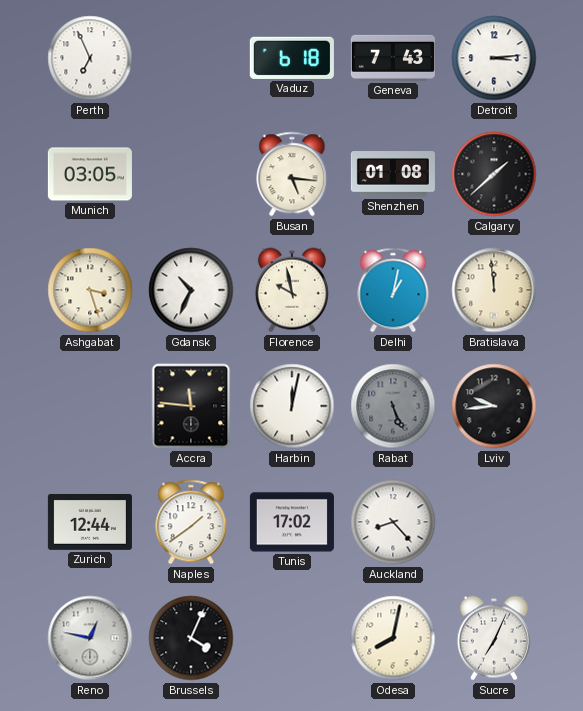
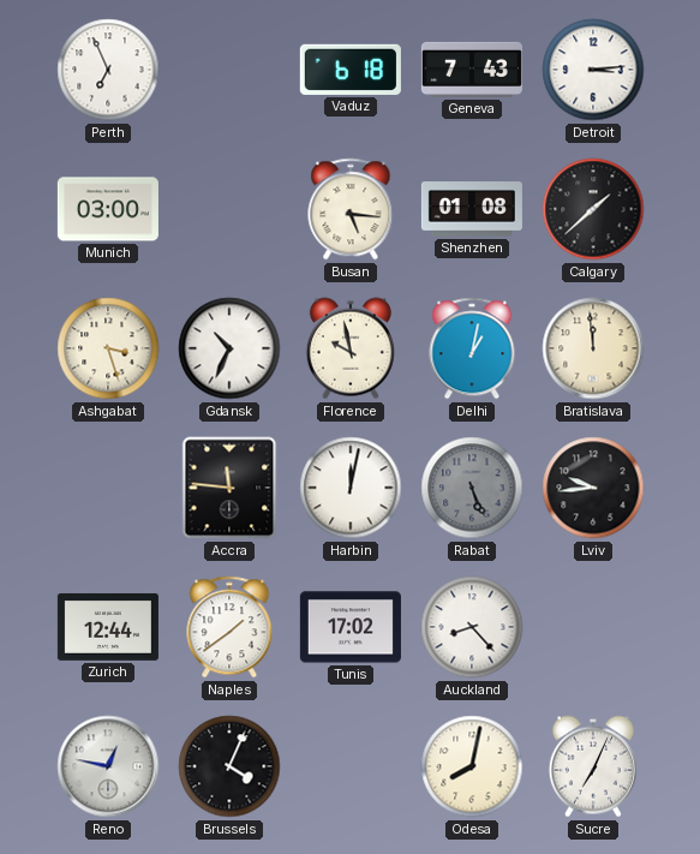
Munich: 03:05 -> 03:00 (108, 209)
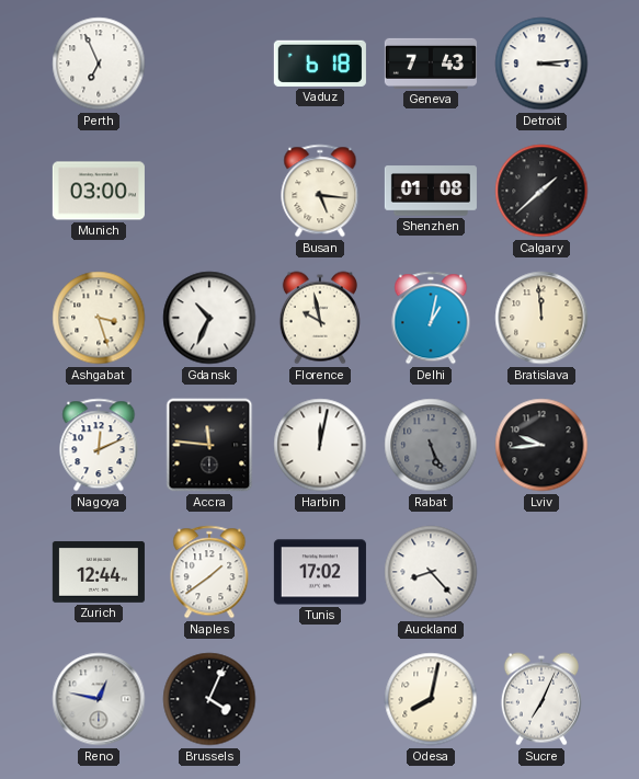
Nagoya: none -> 12:11 (99, 445)
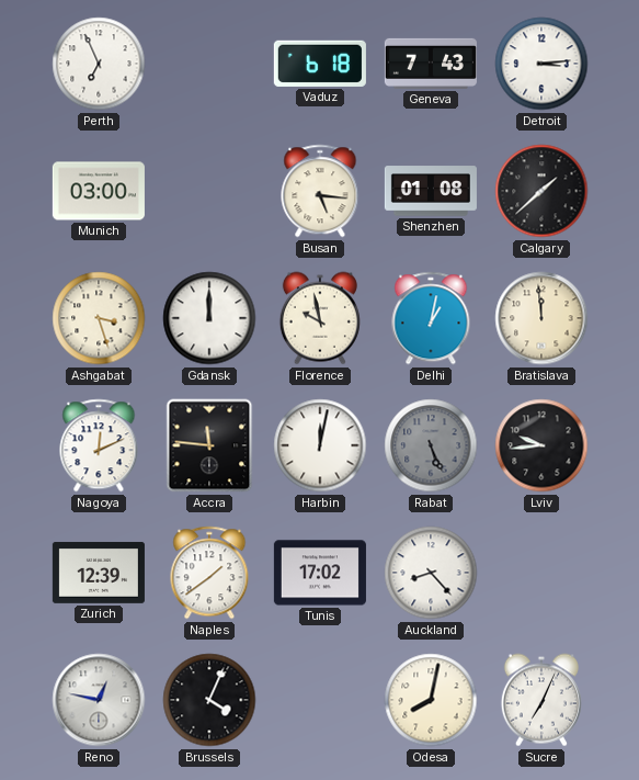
Gdansk: 10:34 -> 12:00 (209, 318)
Zurich: 12:44 -> 12:39 (99, 573)
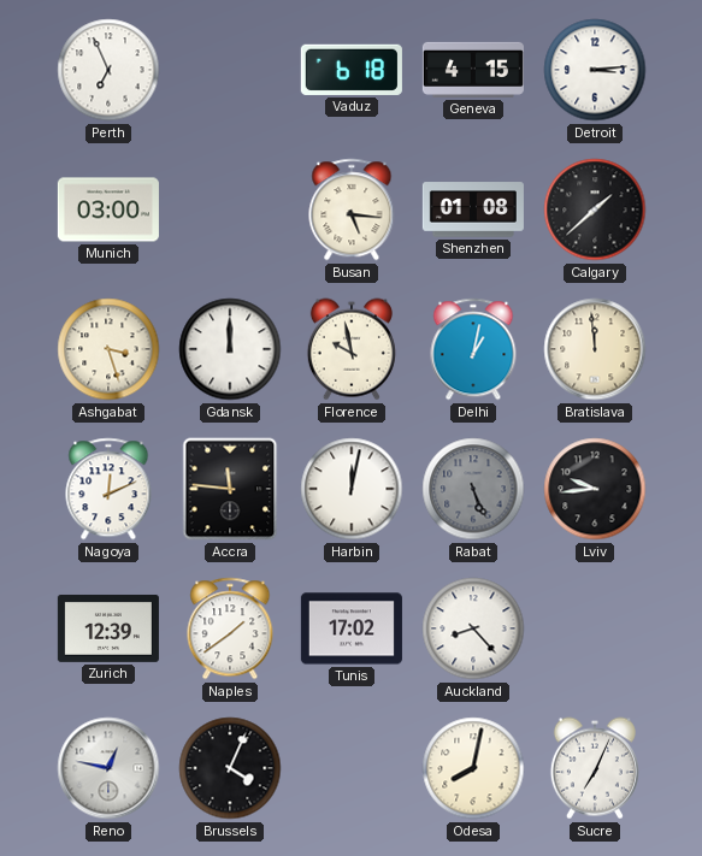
Geneva: 7:43 -> 4:15 (473, 70)
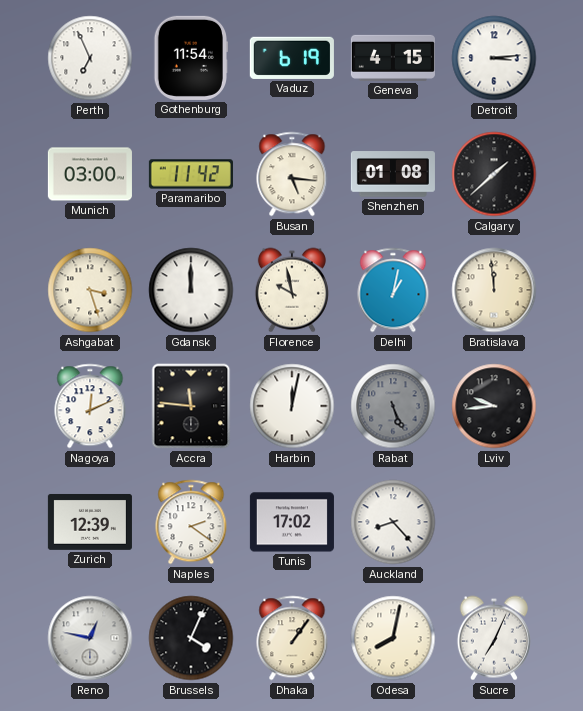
Gothenburg: none -> 11:54 (190, 58)
Vaduz: 6:18 -> 6:19 (292, 58)
Paramaribo: none -> 11:42 (191, 174)
Naples: 1:39 -> 2:21 (191, 522)
Dhaka: none -> 1:06 (292, 638)
